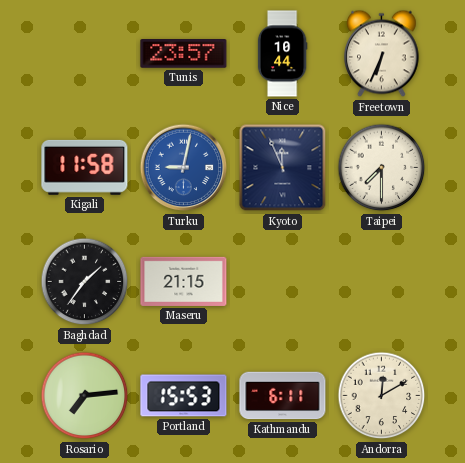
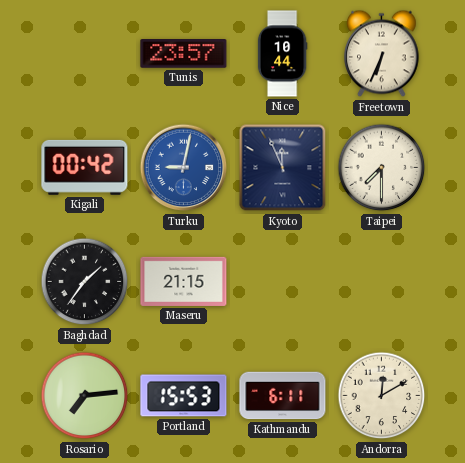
Kigali: 11:58 -> 00:42 (85, 167)
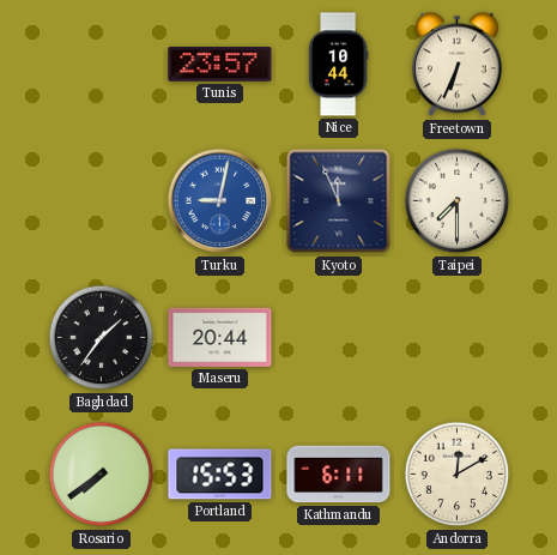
Kigali: 00:42 -> none (85, 167)
Maseru: 21:15 -> 20:44 (220, 337)
Rosario: 7:14 -> 7:39 (102, 475)
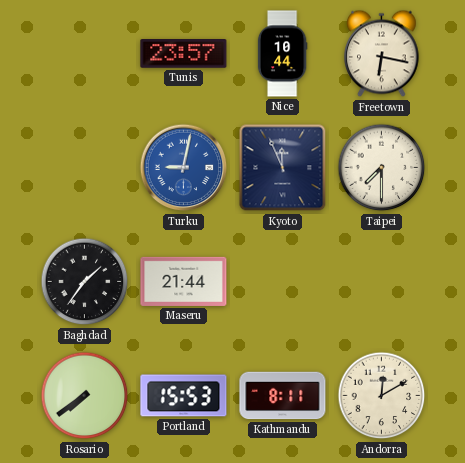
Freetown: 6:34 -> 6:17 (382, 54)
Maseru: 20:44 -> 21:44 (184, 281)
Kathmandu: 6:11 -> 8:11 (283, 396)
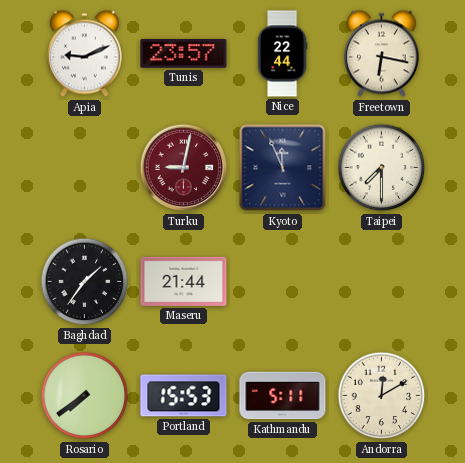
Apia: none -> 9:11 (85, 54)
Nice: 10:44 -> 22:44 (282, 54)
Turku dial: blue -> burgundy (184, 168)
Kathmandu: 8:11 -> 5:11 (283, 396)
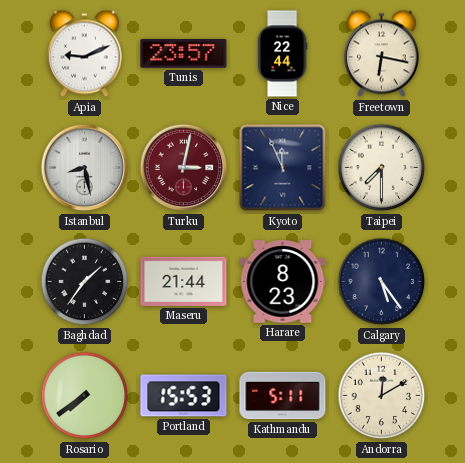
Istanbul: none -> 8:28 (85, 168)
Turku: 9:02 -> 3:02 (184, 168)
Harare: none -> 8:23 (283, 282)
Calgary: none -> 5:24 (382, 282)
